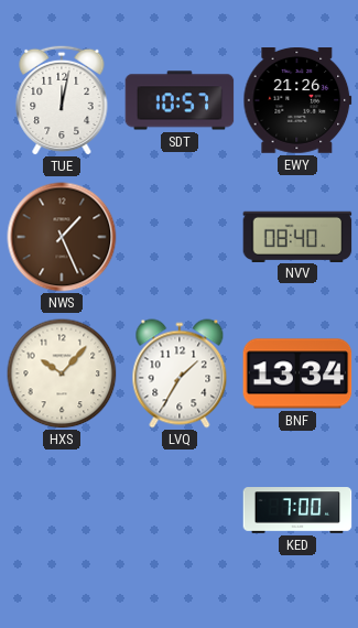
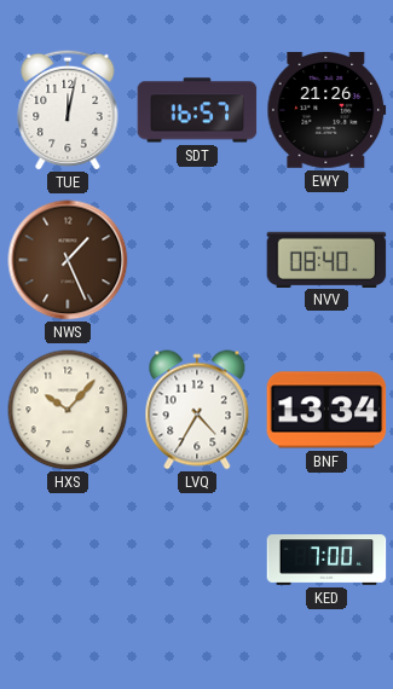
SDT: 10:57 -> 16:57 (197, 110)
LVQ: 1:35 -> 4:35 (197, 410)
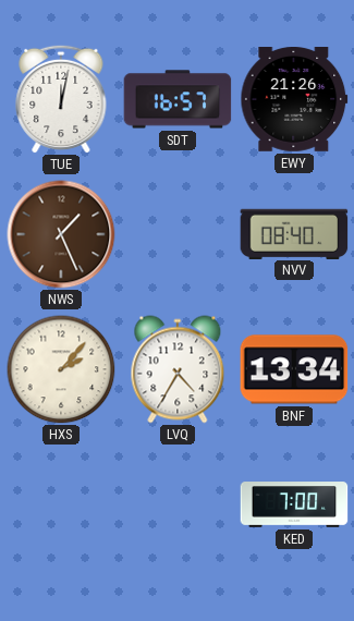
HXS: 10:07 -> 2:07 (61, 369)
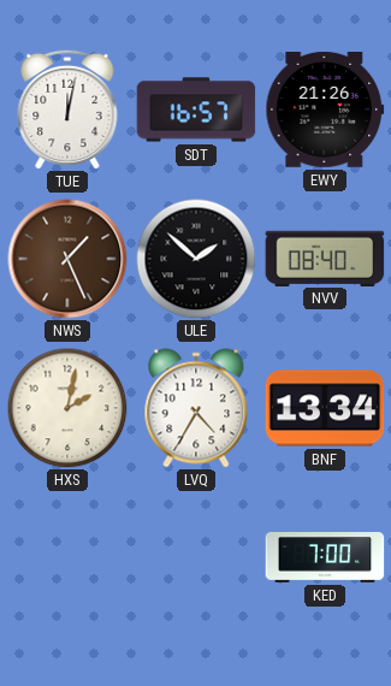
ULE: none -> 1:52 (196, 259)
HXS: 2:07 -> 2:02 (67, 408)
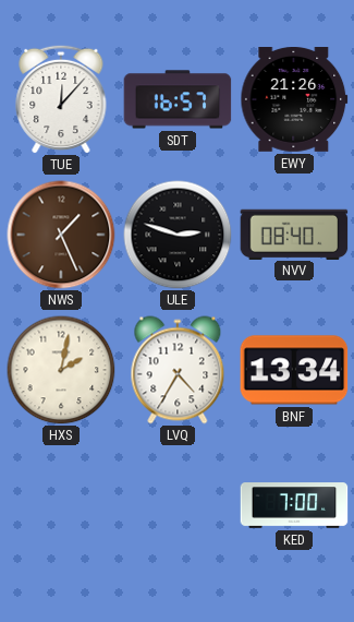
TUE: 12:02 -> 12:07 (61, 99)
ULE: 1:52 -> 2:48 (178, 235)
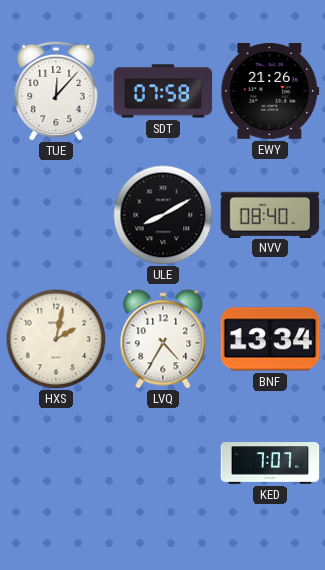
SDT: 16:57 -> 07:58 (163, 91)
NWS: 1:26 -> none (61, 235)
ULE: 2:48 -> 8:10 (163, 215)
KED: 7:00 -> 7:07 (270, 463)
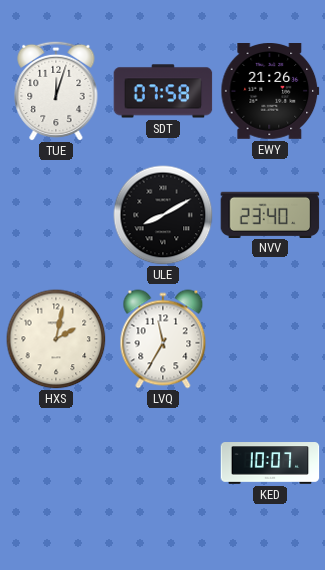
TUE: 12:07 -> 12:03 (56, 91)
NVV: 08:40 -> 23:40 (270, 214)
LVQ: 4:35 -> 11:35 (163, 339)
BNF: 13:34 -> none (270, 339)
KED: 7:07 -> 10:07 (270, 463)
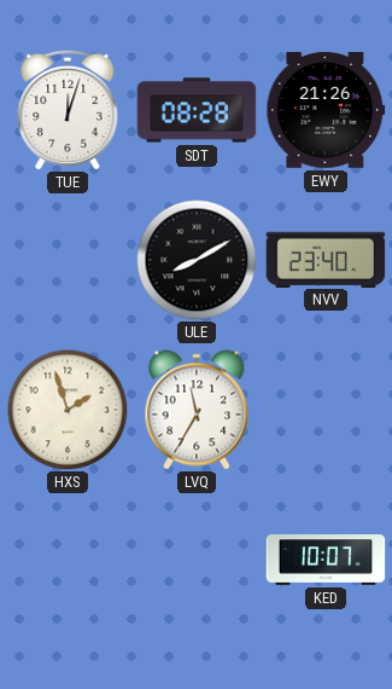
SDT: 07:58 -> 08:28 (197, 110)
HXS: 2:02 -> 1:57 (68, 410)
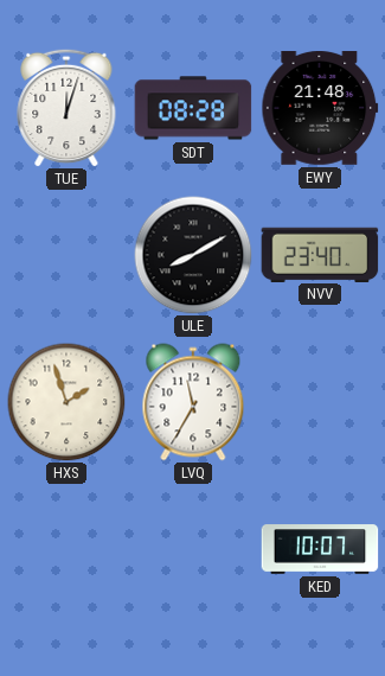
EWY: 21:26 -> 21:48 (320, 109)
